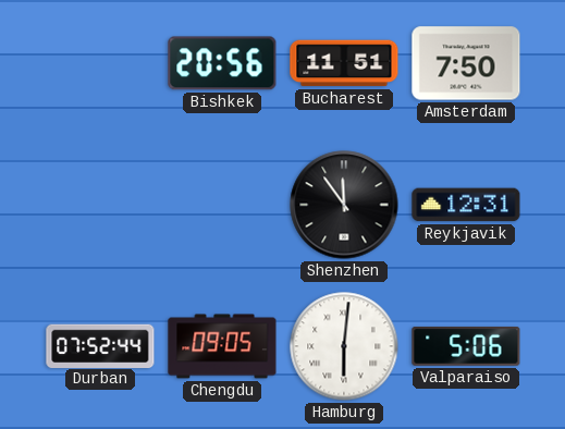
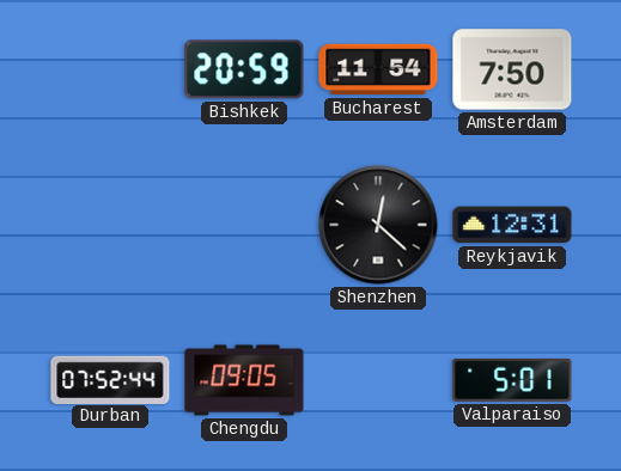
Bishkek: 20:56 -> 20:59 (244, 69)
Bucharest: 11:51 -> 11:54 (378, 69)
Shenzhen: 11:54 -> 12:22 (378, 225)
Hamburg: 6:01 -> none (344, 346)
Valparaiso: 5:06 -> 5:01 (512, 380)
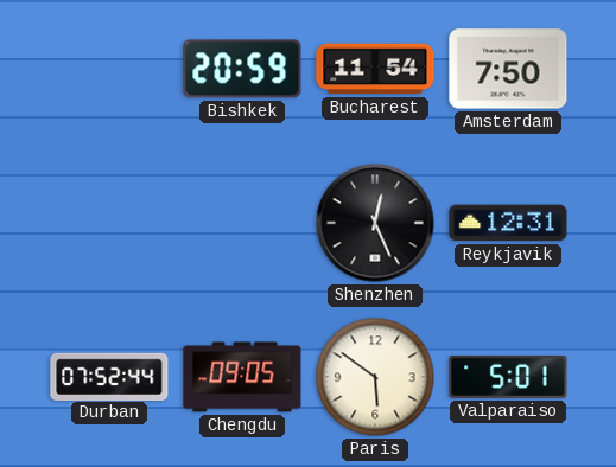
Shenzhen: 12:22 -> 12:26 (375, 223)
Paris: none -> 5:51 (375, 377)
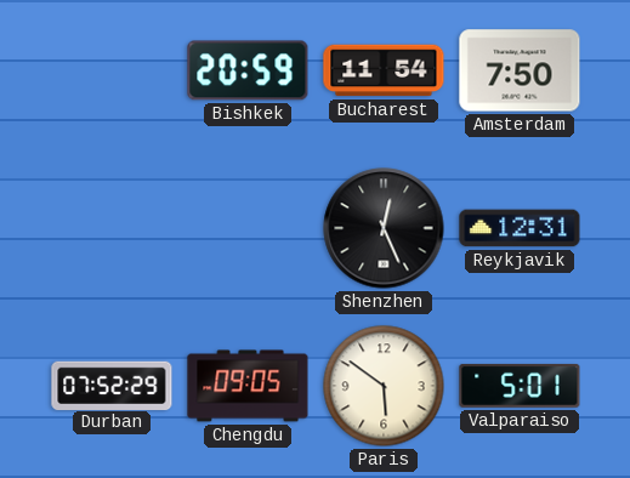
Durban: 07:52:44 -> 07:52:29 (112, 385)
